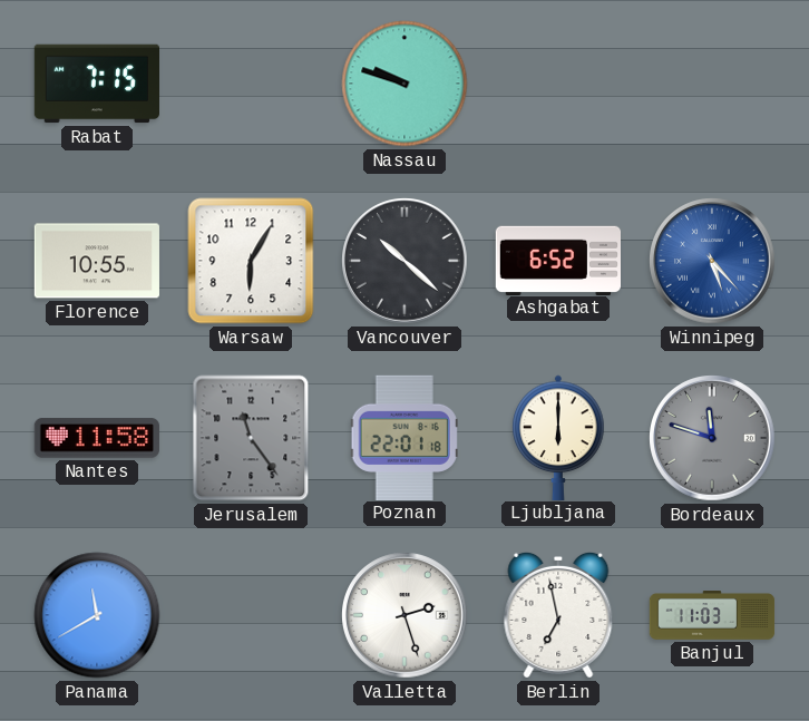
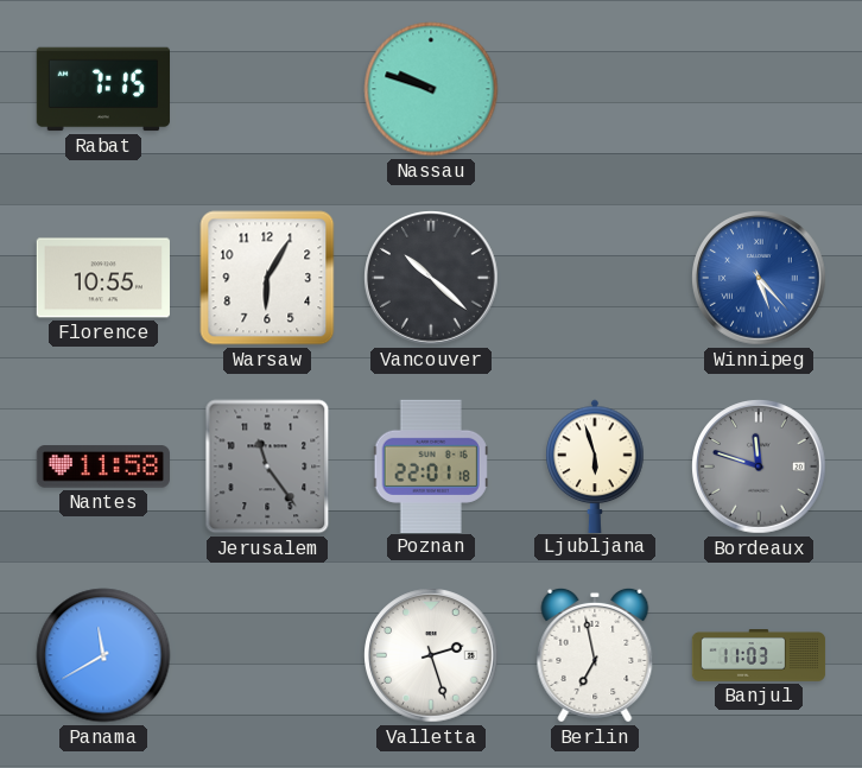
Ashgabat: 6:52 -> none (557, 260)
Ljubljana: 6:00 -> 5:57 (595, 465)
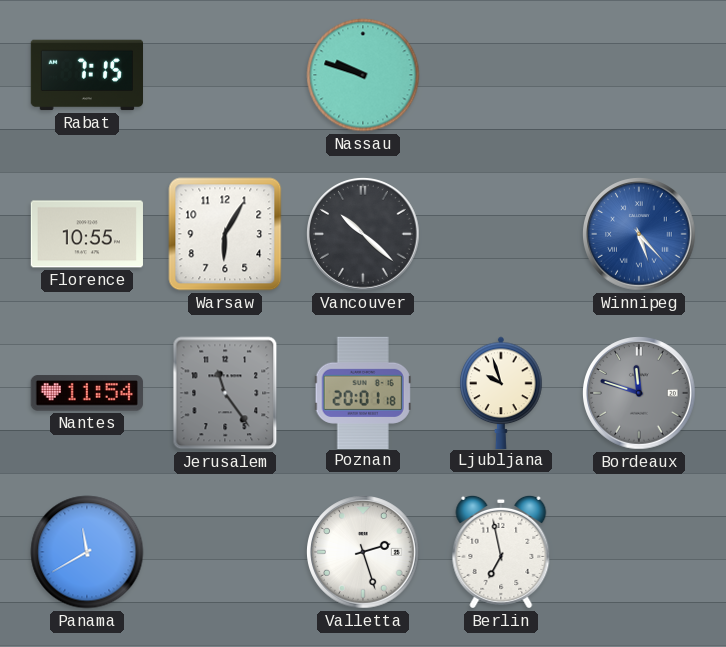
Nantes: 11:58 -> 11:54 (87, 393)
Poznan: 22:01 -> 20:01 (363, 392)
Ljubljana: 5:57 -> 9:57 (501, 392)
Banjul: 11:03 -> none (759, 655)
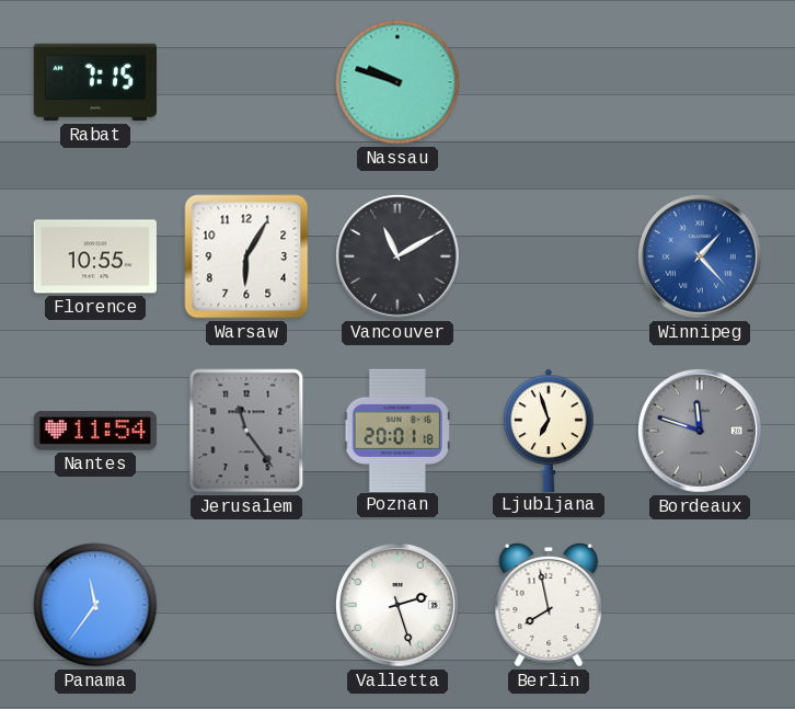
Vancouver: 10:22 -> 11:10 (399, 258)
Winnipeg: 5:23 -> 1:23 (701, 258)
Ljubljana: 9:57 -> 6:57 (549, 430)
Panama: 11:40 -> 11:36 (95, 605)
Berlin: 6:58 -> 7:58 (549, 605)
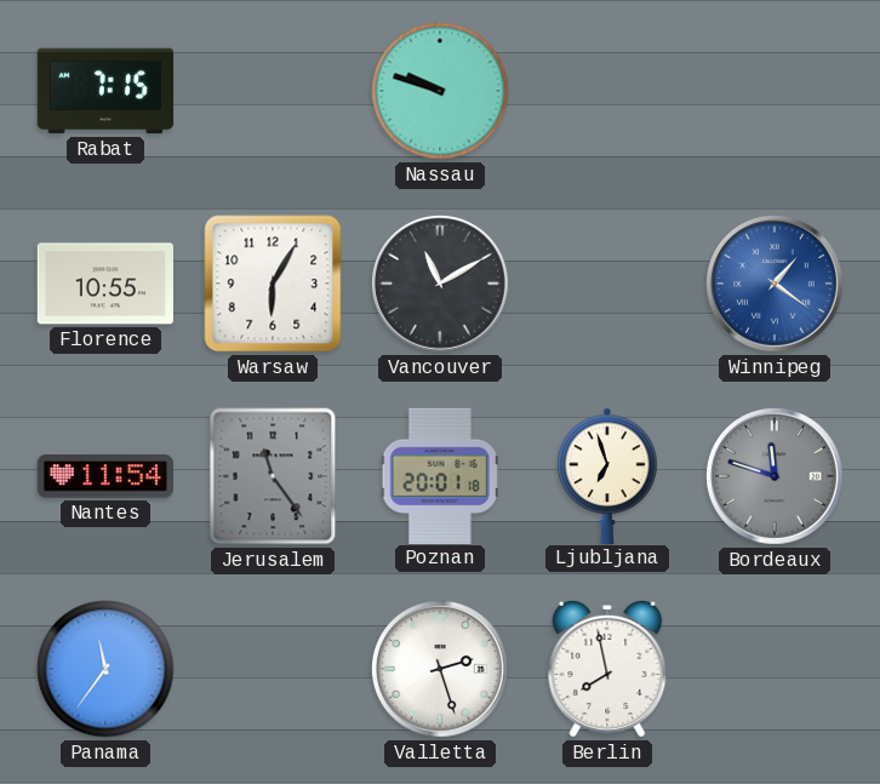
Winnipeg: 1:23 -> 1:21 (776, 285)
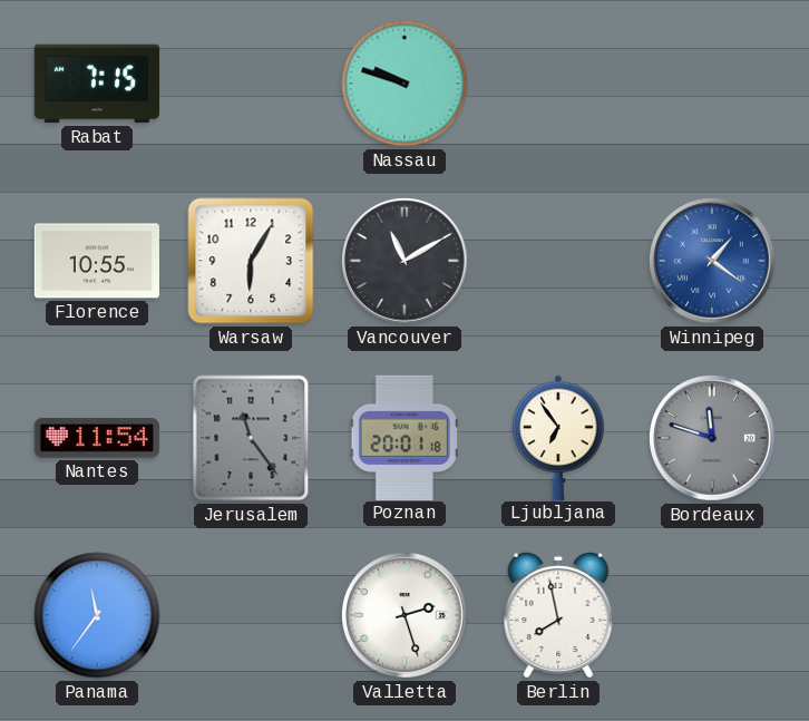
Ljubljana: 6:57 -> 6:54 (558, 437)
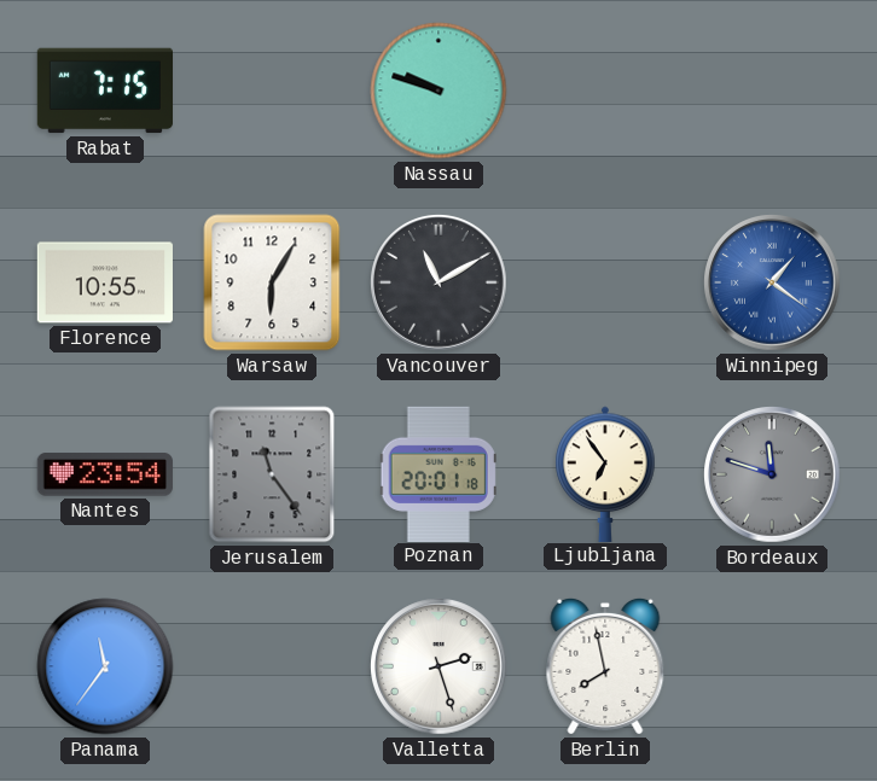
Nantes: 11:54 -> 23:54 (105, 474)
